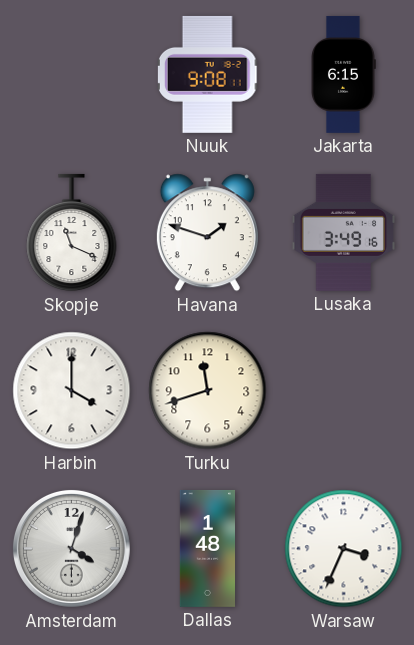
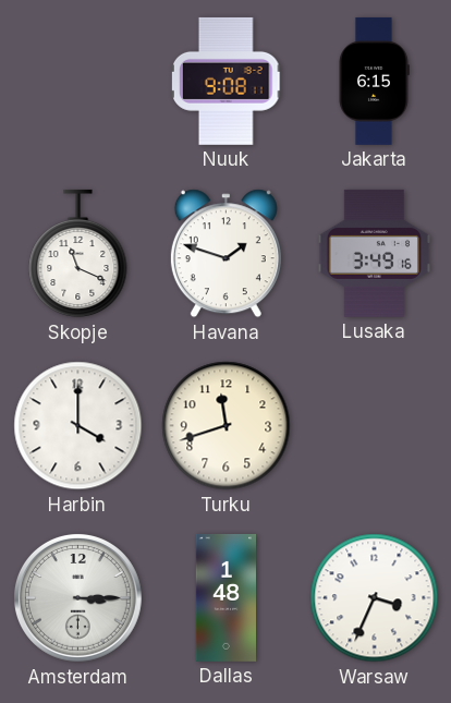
Amsterdam: 4:03 -> 3:15 (78, 598)
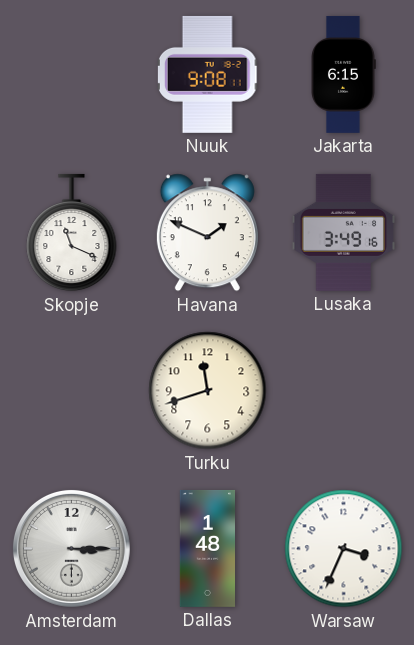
Havana: 1:48 -> 1:49 (207, 233)
Harbin: 4:00 -> none (78, 426)
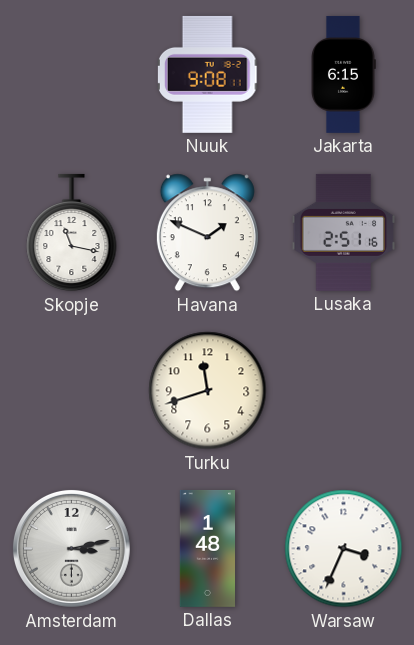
Skopje: 11:19 -> 11:17 (72, 233)
Lusaka: 3:49 -> 2:51 (344, 232)
Amsterdam: 3:15 -> 3:13 (72, 549)
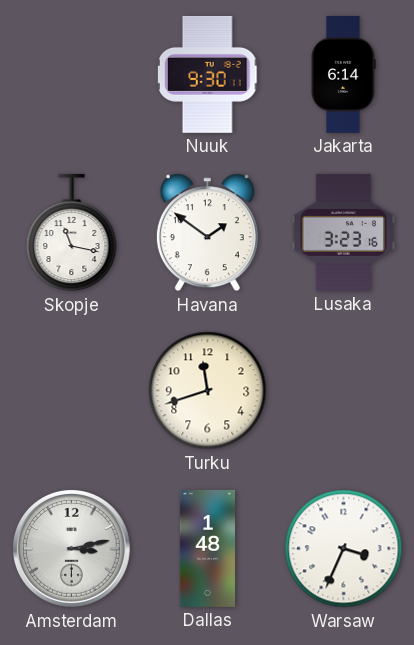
Nuuk: 9:08 -> 9:30 (208, 74)
Jakarta: 6:15 -> 6:14 (343, 74)
Havana: 1:49 -> 1:51 (207, 233)
Lusaka: 2:51 -> 3:23 (344, 232)
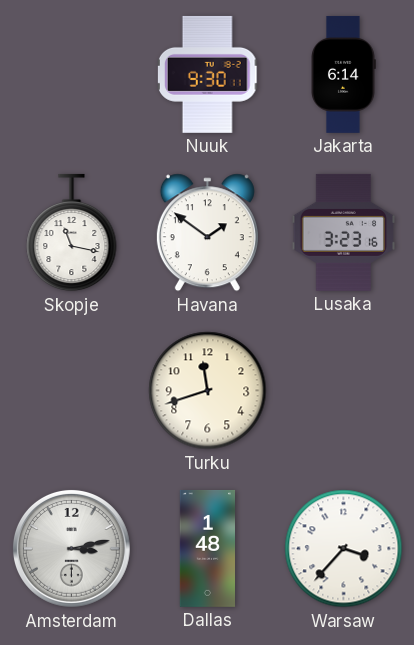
Warsaw: 3:34 -> 3:37 (344, 549)
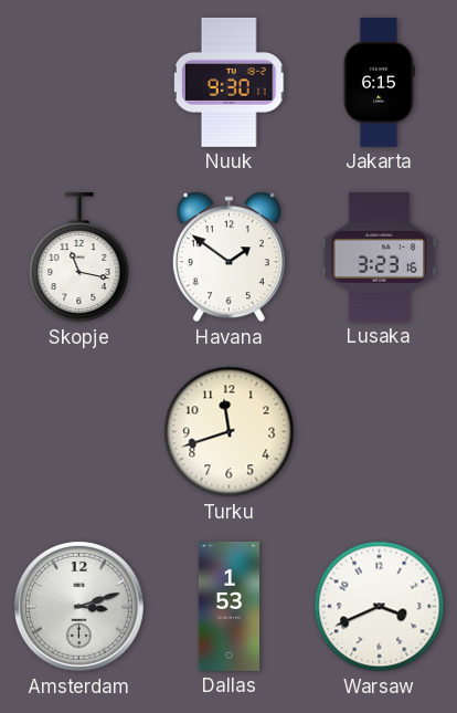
Jakarta: 6:14 -> 6:15 (379, 82)
Amsterdam: 3:13 -> 3:12 (79, 607)
Dallas: 1:48 -> 1:53 (230, 606)
Warsaw: 3:37 -> 3:41 (380, 607)
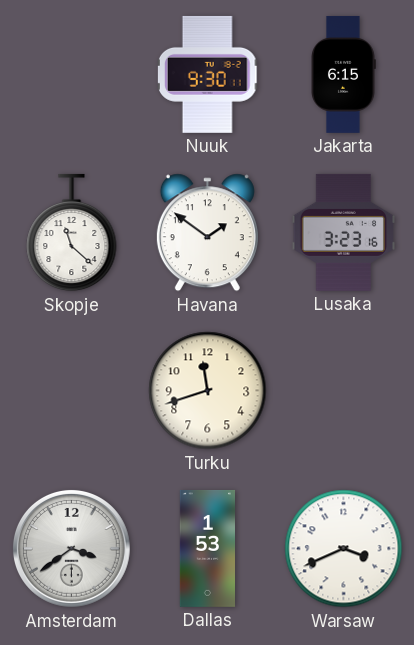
Skopje: 11:17 -> 11:22 (72, 233)
Amsterdam: 3:12 -> 3:39 (72, 549)
